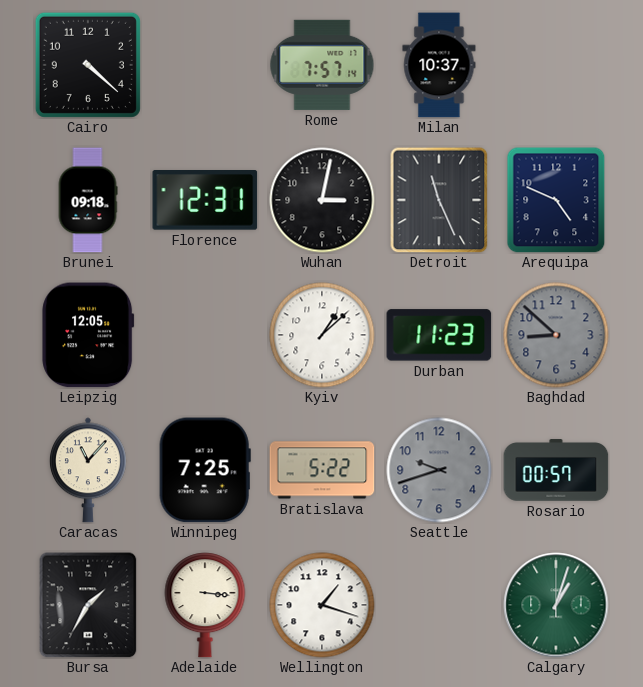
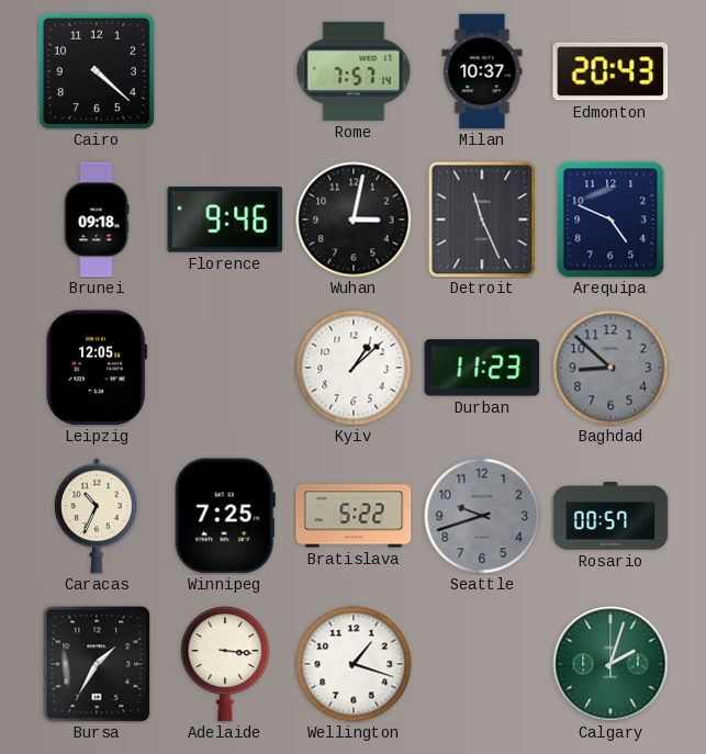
Edmonton: none -> 20:43 (610, 71)
Florence: 12:31 -> 9:46 (225, 221)
Caracas: 11:07 -> 10:34 (97, 516)
Calgary: 1:03 -> 2:03 (610, 664)
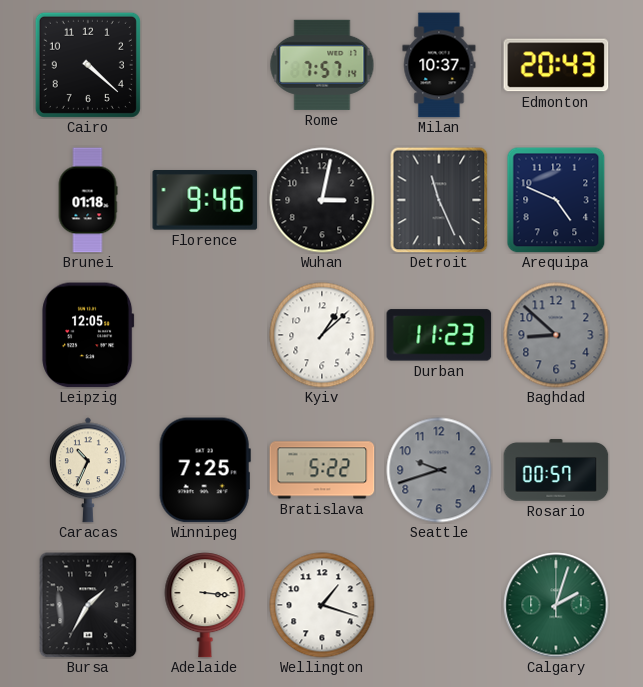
Brunei: 09:18 -> 01:18 (88, 200)
